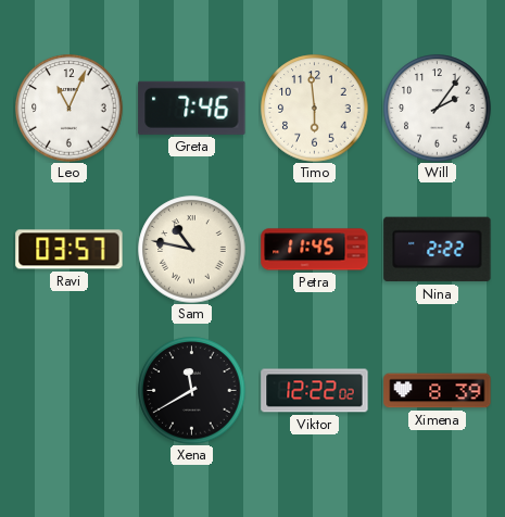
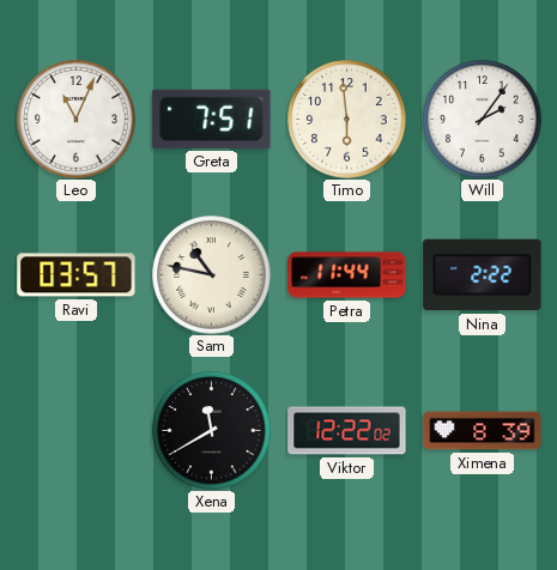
Greta: 7:46 -> 7:51 (212, 119)
Petra: 11:45 -> 11:44 (347, 275)
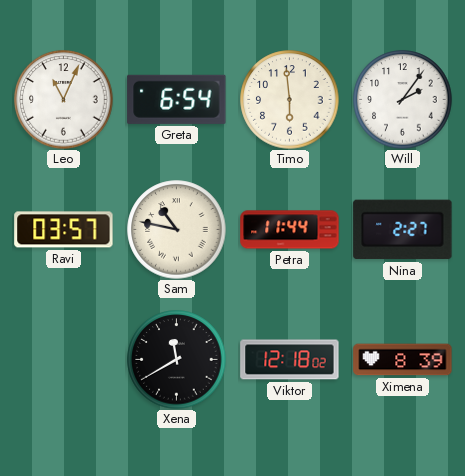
Greta: 7:51 -> 6:54 (177, 99)
Nina: 2:22 -> 2:27 (403, 230)
Viktor: 12:22 -> 12:18 (290, 360)
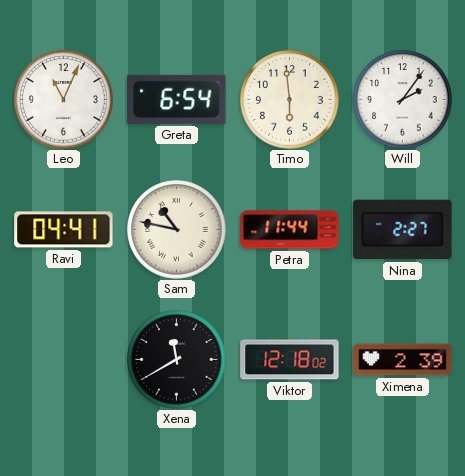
Ravi: 03:57 -> 04:41 (64, 230)
Ximena: 8:39 -> 2:39 (403, 360)
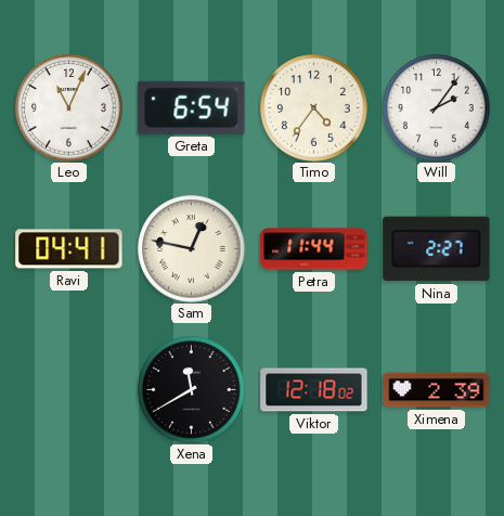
Timo: 5:59 -> 4:36 (314, 108)
Sam: 10:47 -> 12:47 (192, 249)
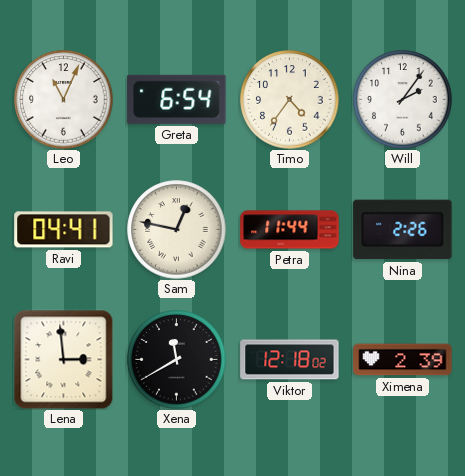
Nina: 2:27 -> 2:26 (403, 230)
Lena: none -> 2:59 (63, 359)
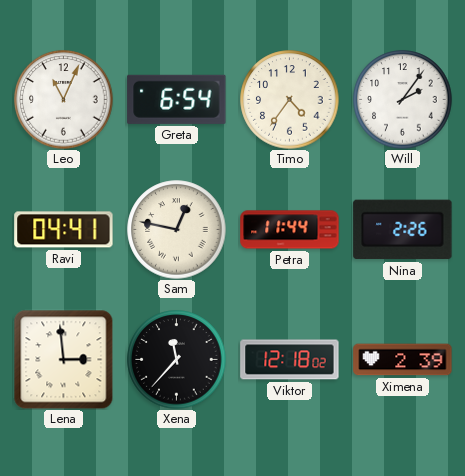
Xena: 11:40 -> 11:37 (177, 360)
